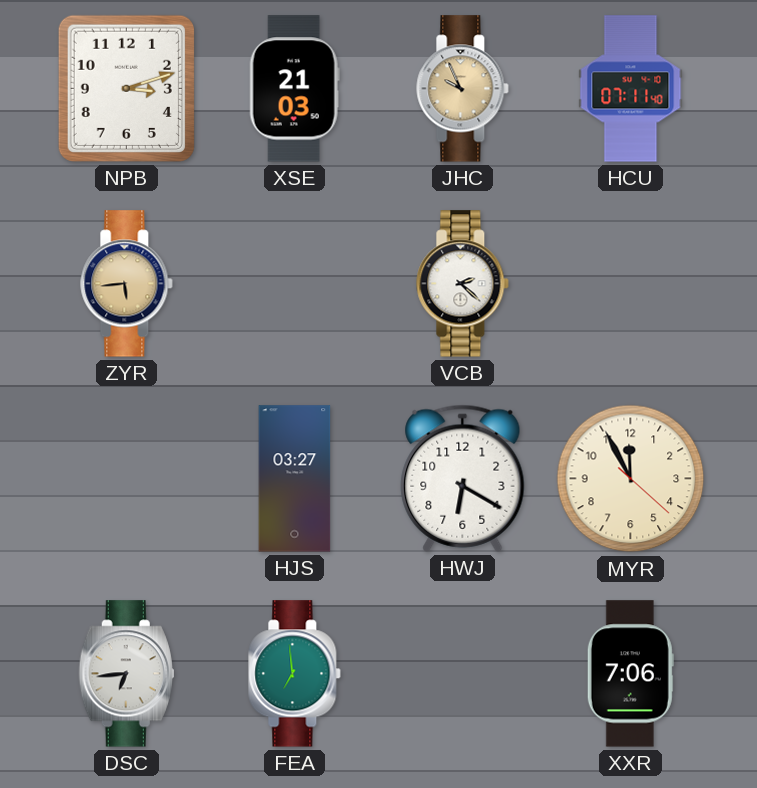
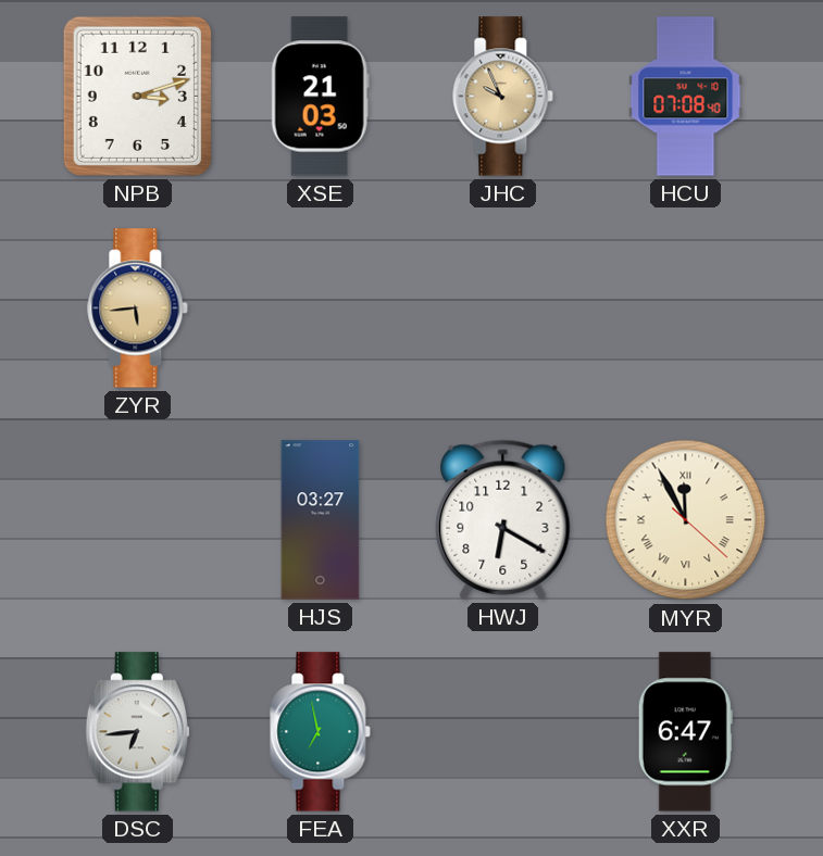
HCU: 07:11 -> 07:08 (686, 97)
VCB: 2:22 -> none (463, 284)
MYR numerals: Arabic -> Roman (686, 520)
FEA: 6:59 -> 6:58 (321, 732)
XXR: 7:06 -> 6:47 (685, 732)
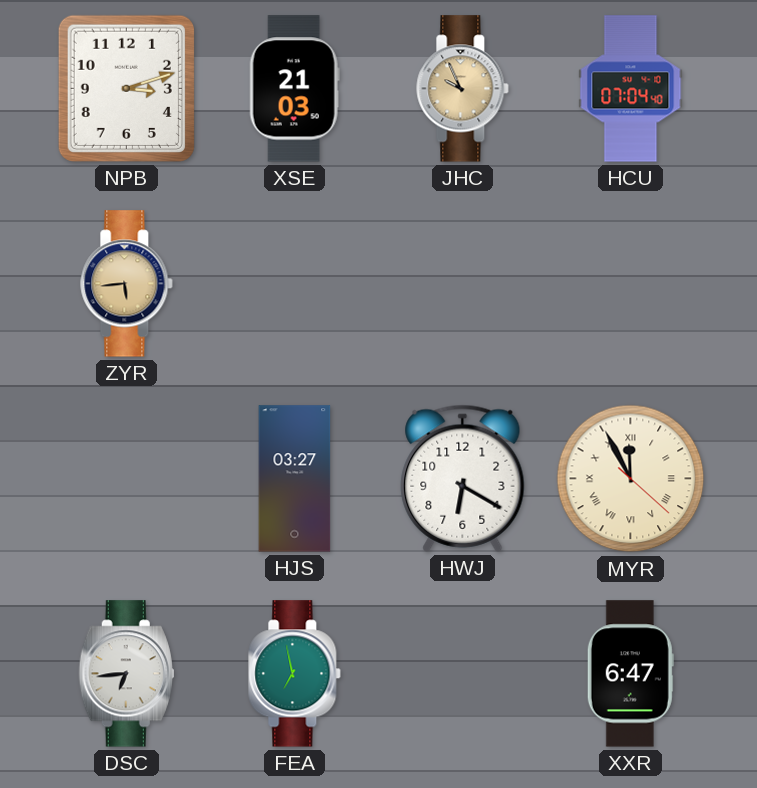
HCU: 07:08 -> 07:04 (631, 89)
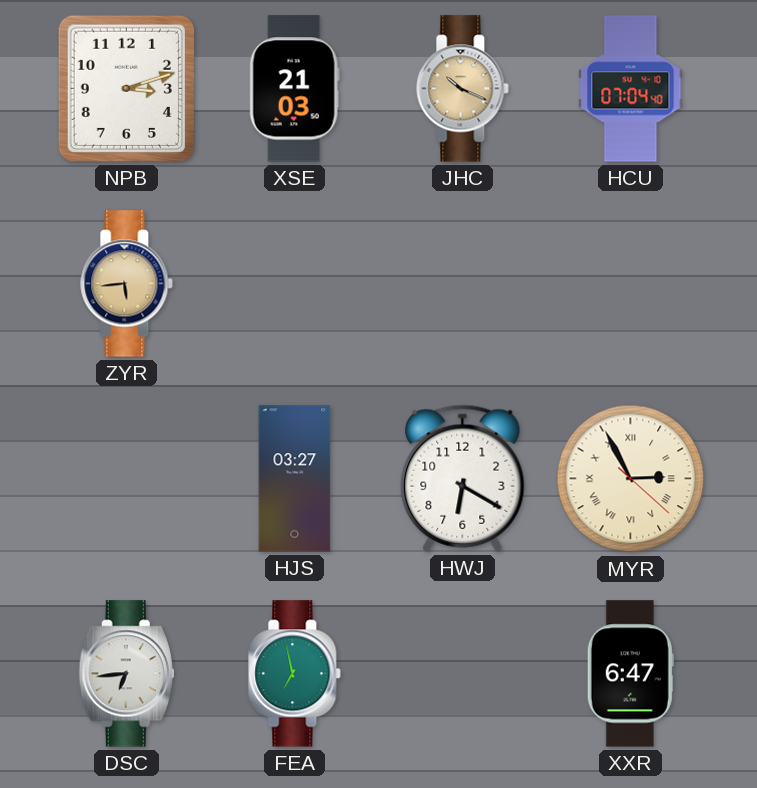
JHC: 9:56 -> 10:19 (463, 89)
MYR: 11:55 -> 2:55 (631, 479)
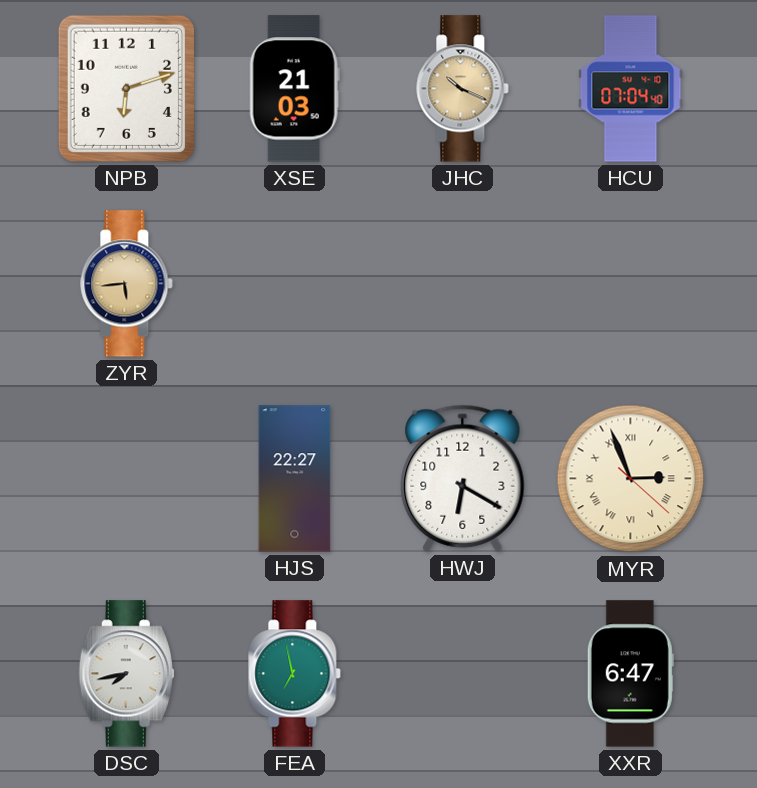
NPB: 3:12 -> 6:12 (126, 88)
HJS: 03:27 -> 22:27 (295, 479)
MYR: 2:55 -> 2:56 (631, 479)
DSC: 6:44 -> 7:43 (126, 674)
